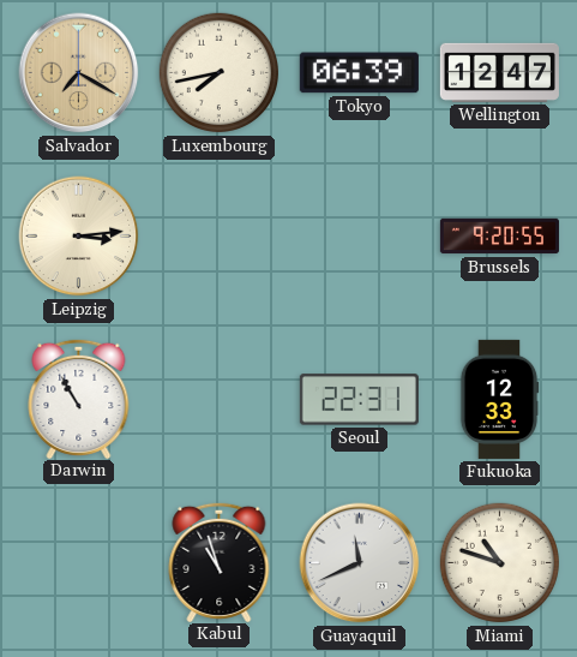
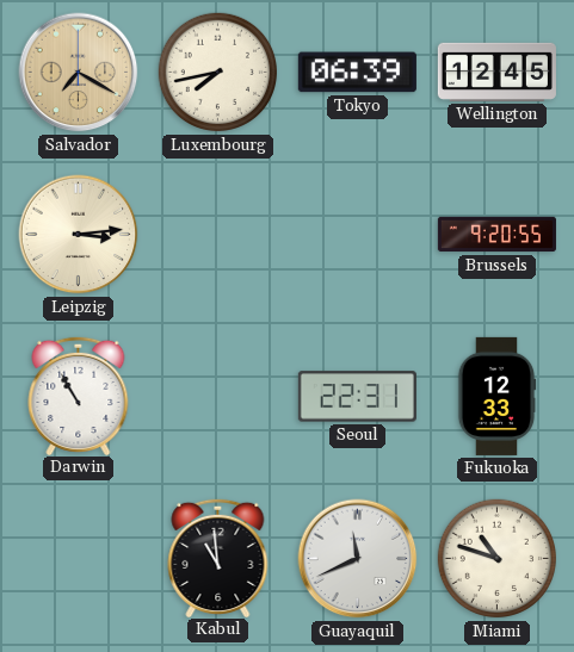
Wellington: 12:47 -> 12:45 (496, 72)
Kabul: 10:57 -> 10:59 (218, 557)
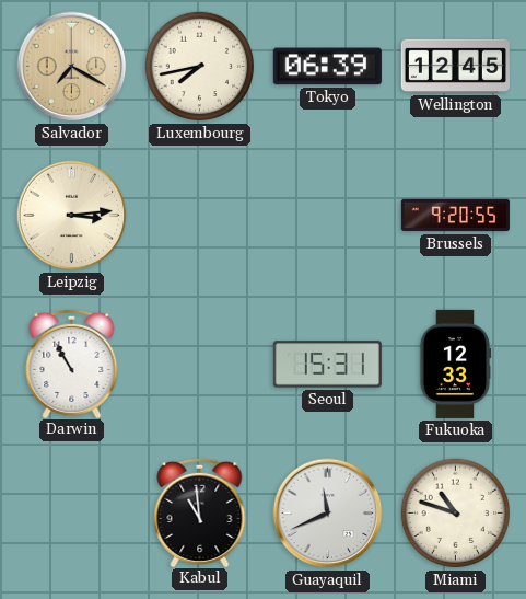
Seoul: 22:31 -> 15:31 (327, 365)
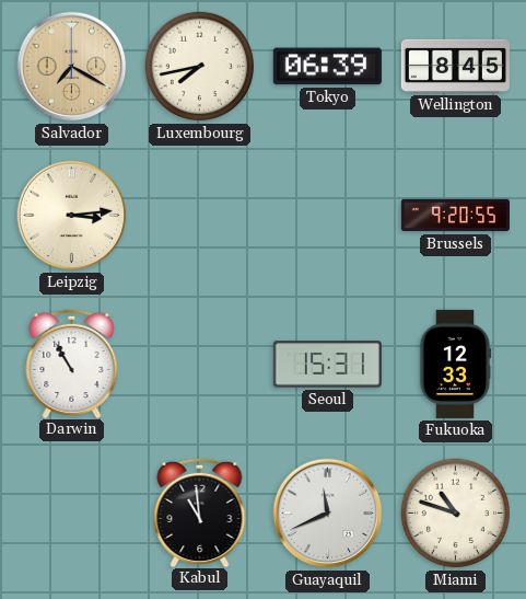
Wellington: 12:45 -> 8:45 (455, 66)
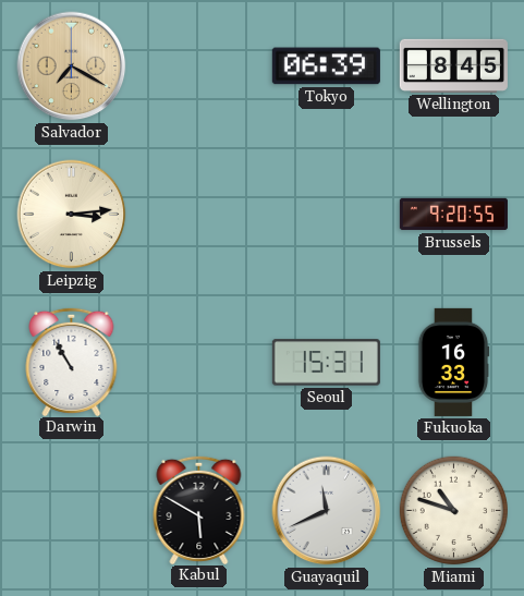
Luxembourg: 7:43 -> none (200, 67)
Fukuoka: 12:33 -> 16:33 (453, 362)
Kabul: 10:59 -> 5:50 (199, 509)
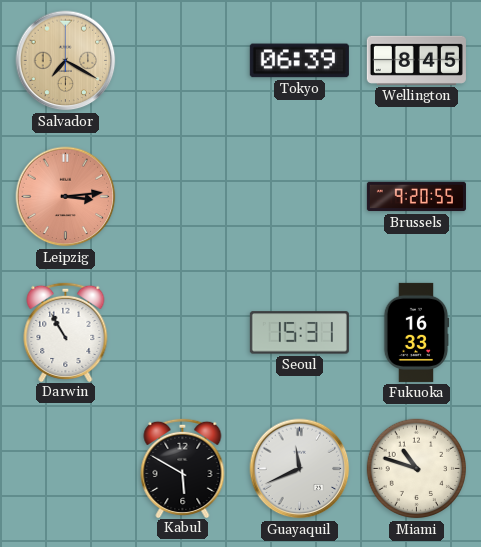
Leipzig dial: cream -> salmon (66, 197)
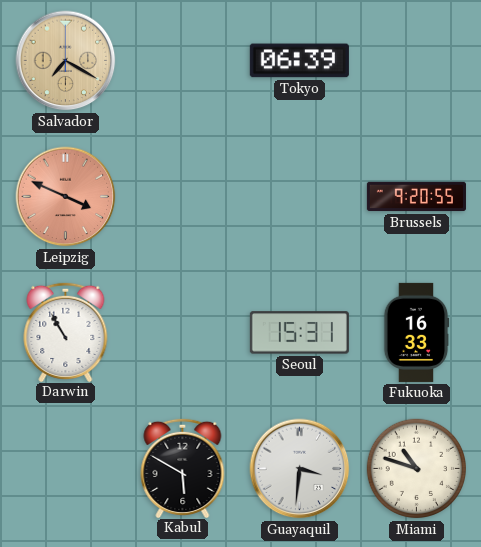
Wellington: 8:45 -> none (416, 60)
Leipzig: 3:14 -> 3:49 (66, 197)
Guayaquil: 11:41 -> 3:31 (300, 469)
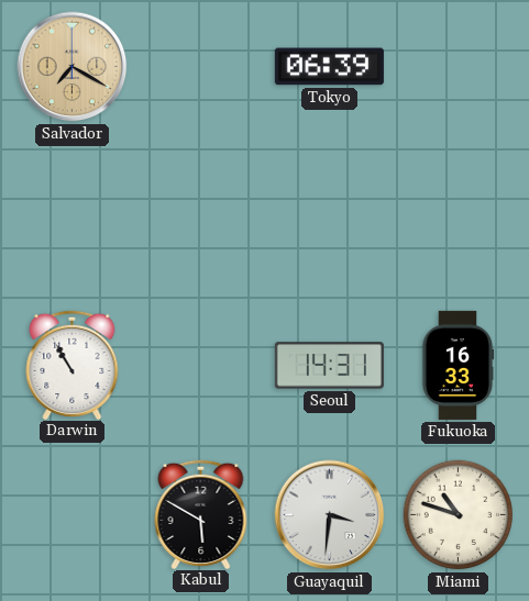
Leipzig: 3:49 -> none (66, 197)
Brussels: 9:20 -> none (416, 197)
Seoul: 15:31 -> 14:31 (329, 366)
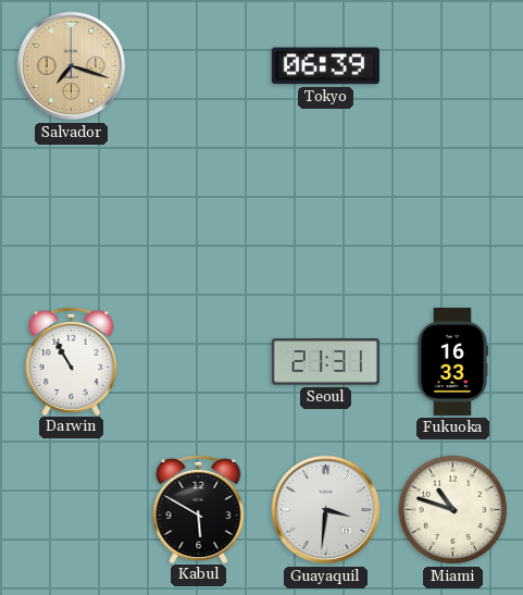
Salvador: 7:20 -> 7:18 (72, 66)
Seoul: 14:31 -> 21:31 (325, 362)
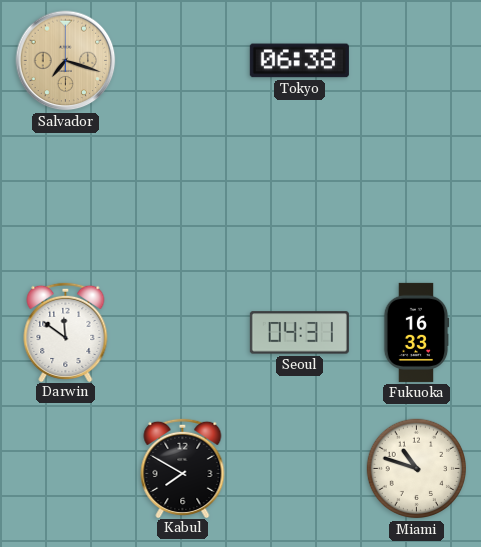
Tokyo: 06:39 -> 06:38 (299, 61)
Darwin: 10:55 -> 11:51 (66, 331)
Seoul: 21:31 -> 04:31 (299, 333)
Kabul: 5:50 -> 7:50 (183, 467)
Guayaquil: 3:31 -> none (326, 510)
